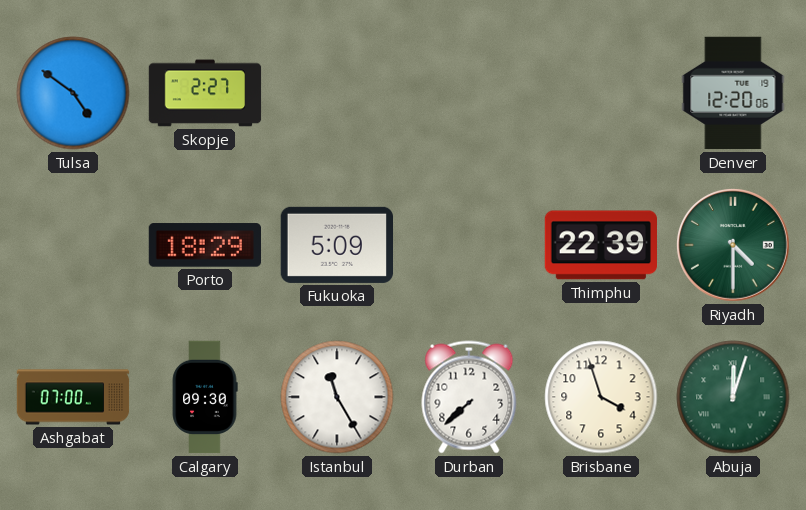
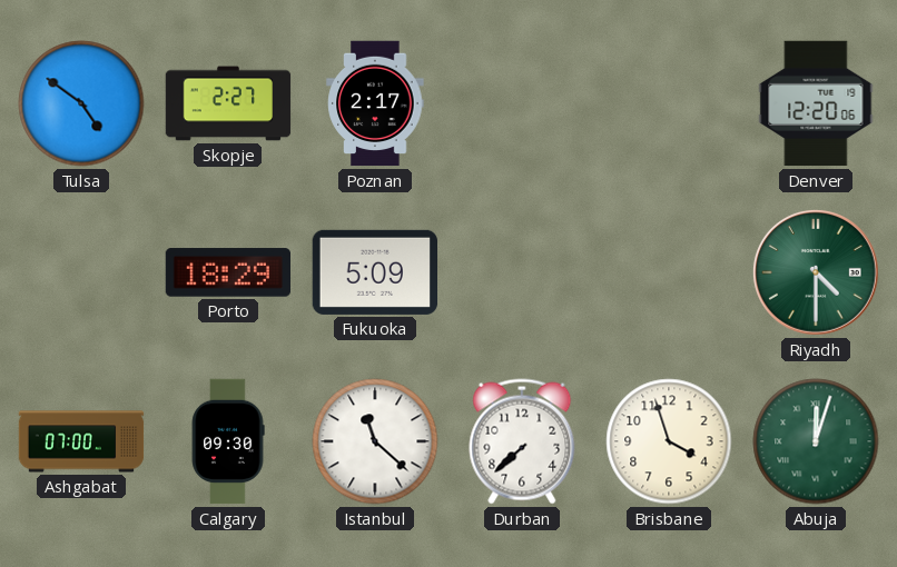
Poznan: none -> 2:17 (375, 103)
Thimphu: 22:39 -> none (600, 245)
Istanbul: 11:25 -> 11:22 (375, 441)
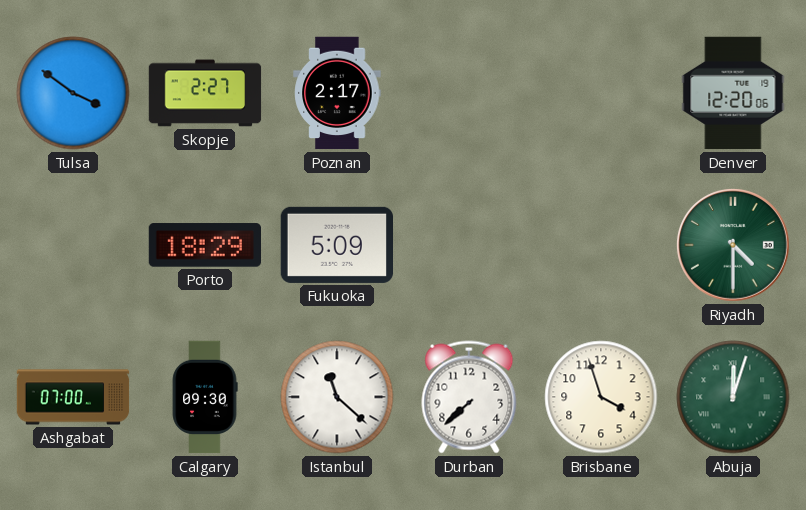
Tulsa: 4:51 -> 3:51 (73, 93)
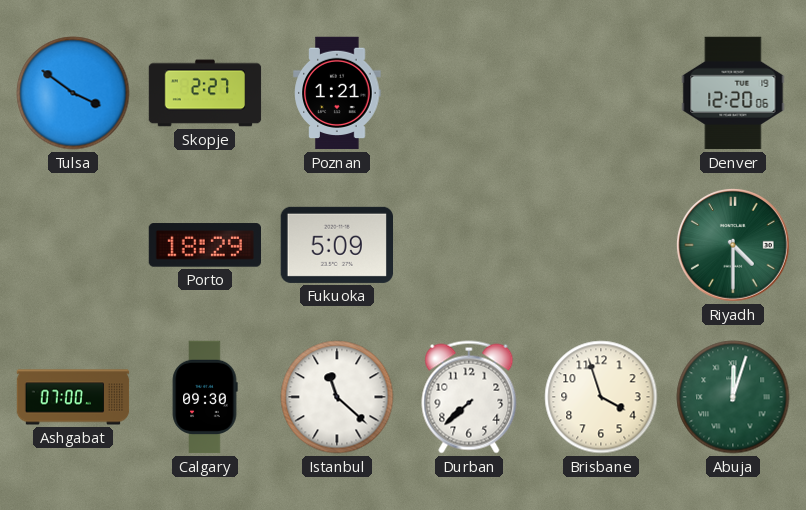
Poznan: 2:17 -> 1:21 (337, 93)
